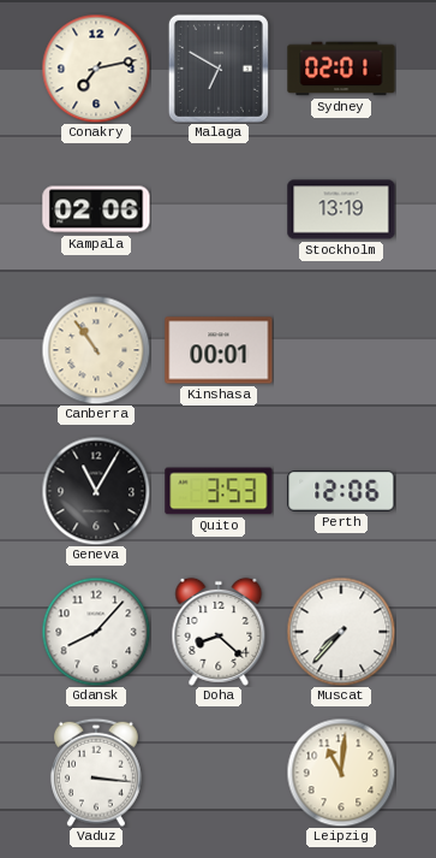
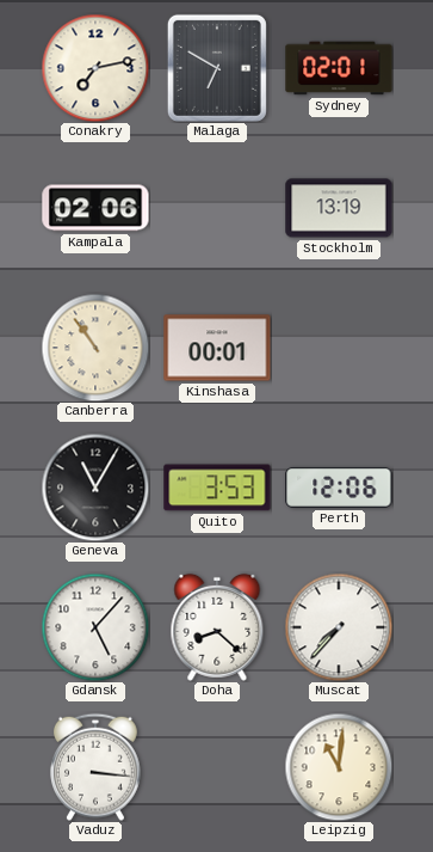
Gdansk: 8:07 -> 5:07 (95, 627)
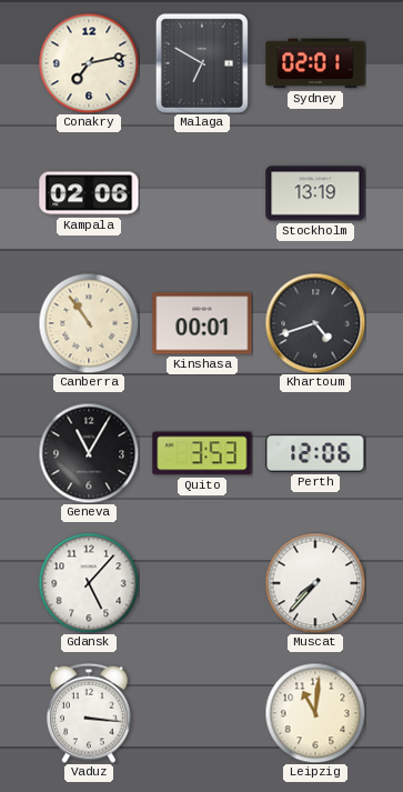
Khartoum: none -> 4:42 (315, 323)
Doha: 8:22 -> none (217, 627)
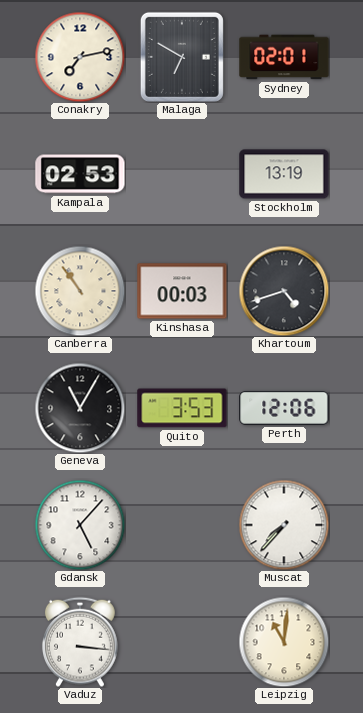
Kampala: 02:06 -> 02:53 (80, 174)
Kinshasa: 00:01 -> 00:03 (182, 291)
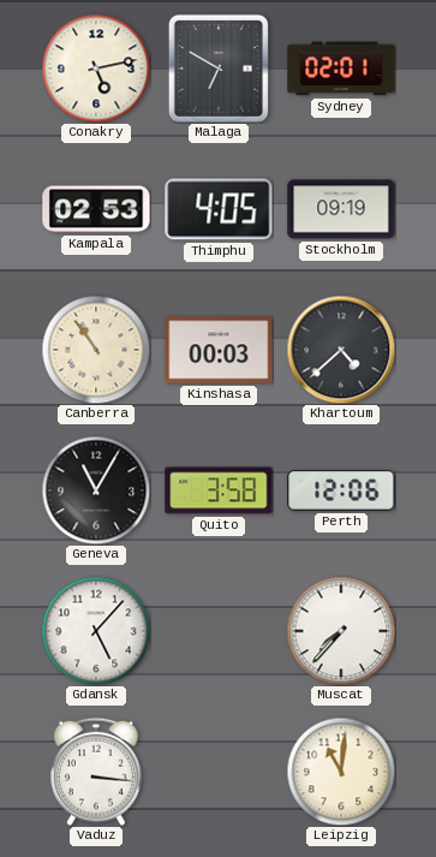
Conakry: 7:13 -> 5:13 (96, 69)
Thimphu: none -> 4:05 (219, 209)
Stockholm: 13:19 -> 09:19 (341, 209)
Khartoum: 4:42 -> 4:38 (341, 350)
Quito: 3:53 -> 3:58 (219, 490)
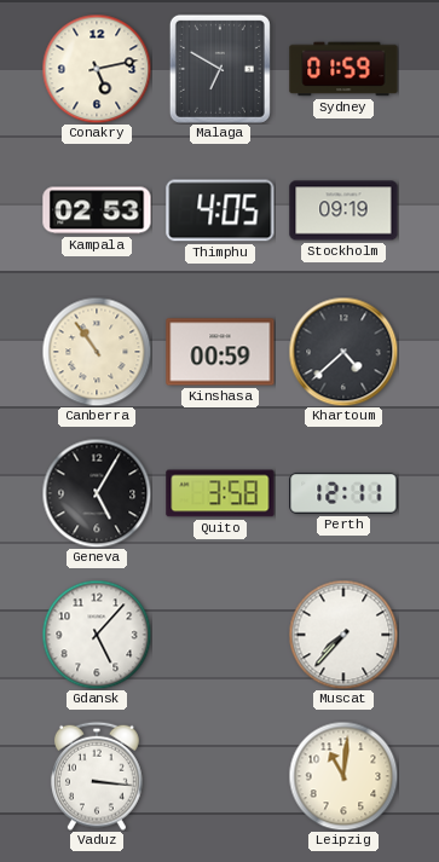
Sydney: 02:01 -> 01:59 (343, 69)
Kinshasa: 00:03 -> 00:59 (220, 352)
Geneva: 11:05 -> 5:05 (97, 493)
Perth: 12:06 -> 12:11 (343, 493)
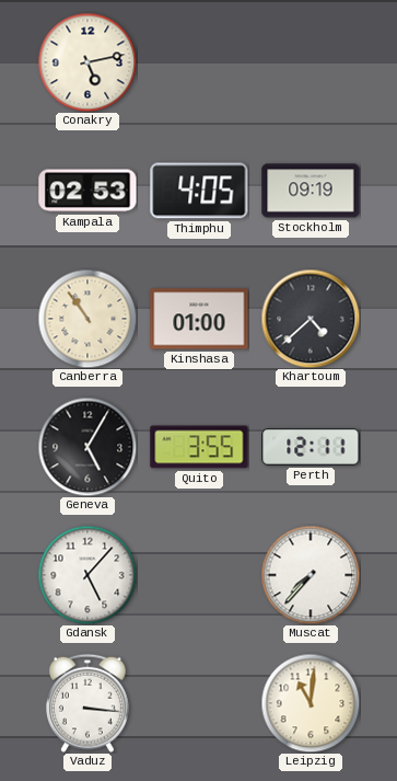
Malaga: 6:50 -> none (220, 69)
Sydney: 01:59 -> none (343, 69)
Kinshasa: 00:59 -> 01:00 (199, 319)
Quito: 3:58 -> 3:55 (199, 447)
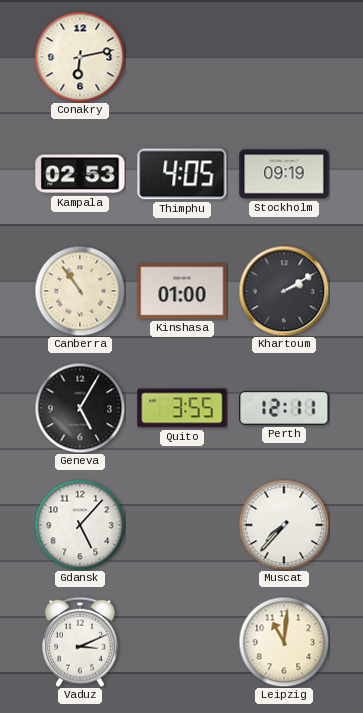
Conakry: 5:13 -> 6:13 (80, 57)
Khartoum: 4:38 -> 2:10 (284, 291)
Vaduz: 3:16 -> 3:11 (80, 642)
